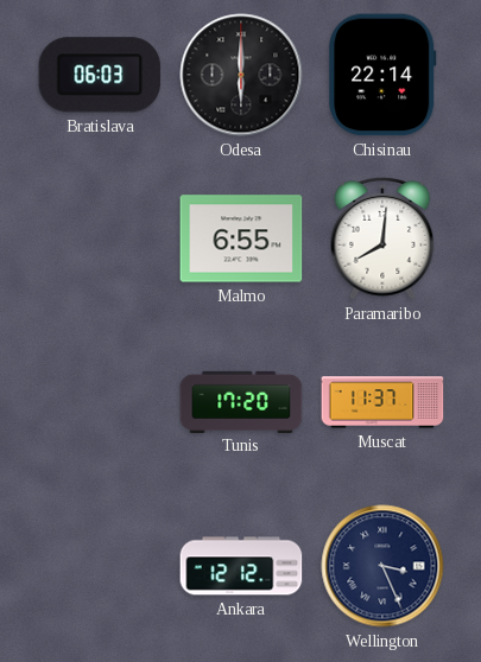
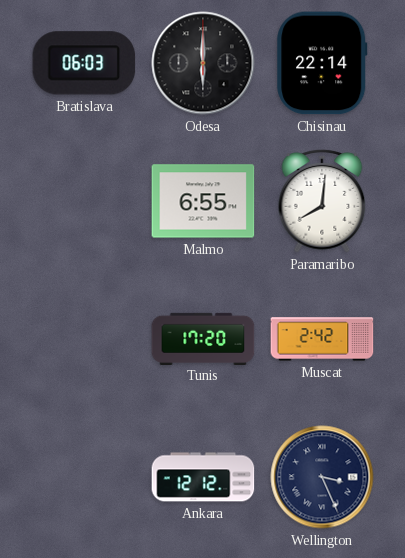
Muscat: 11:37 -> 2:42 (322, 339)
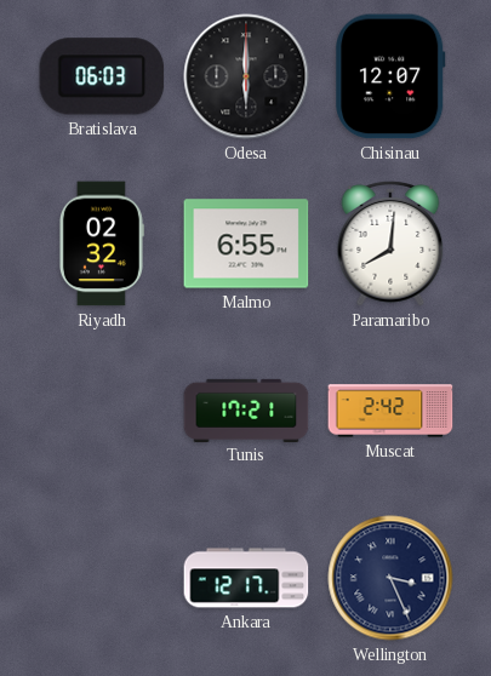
Chisinau: 22:14 -> 12:07 (390, 76)
Riyadh: none -> 02:32 (101, 244)
Tunis: 17:20 -> 17:21 (246, 409)
Ankara: 12:12 -> 12:17 (246, 578)
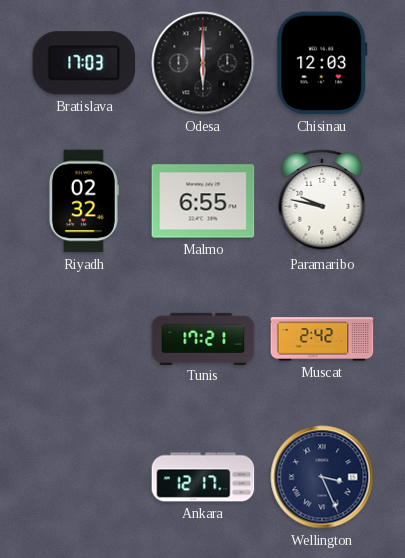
Bratislava: 06:03 -> 17:03 (84, 63)
Chisinau: 12:07 -> 12:03 (322, 63)
Paramaribo: 8:01 -> 9:47 (322, 202)
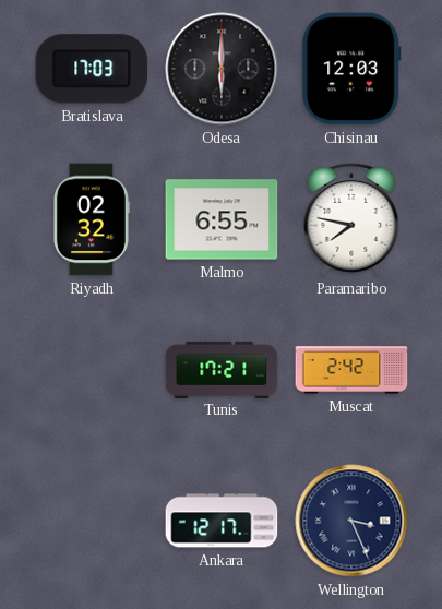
Paramaribo: 9:47 -> 7:47 (351, 220)
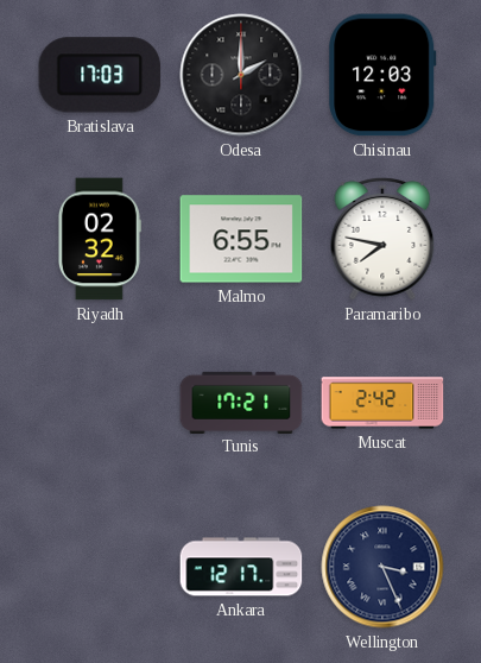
Odesa: 6:00 -> 2:00 (241, 75)
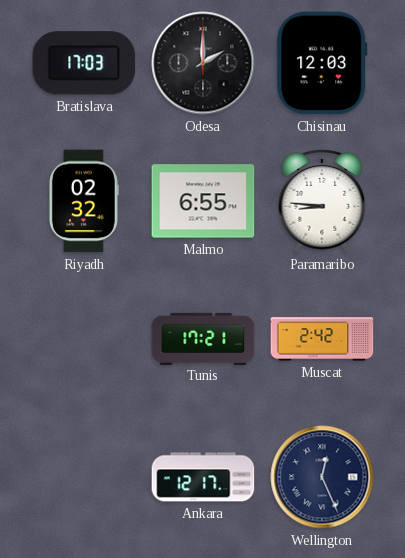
Paramaribo: 7:47 -> 8:46 (322, 202)
Wellington: 3:26 -> 12:26 (322, 477)
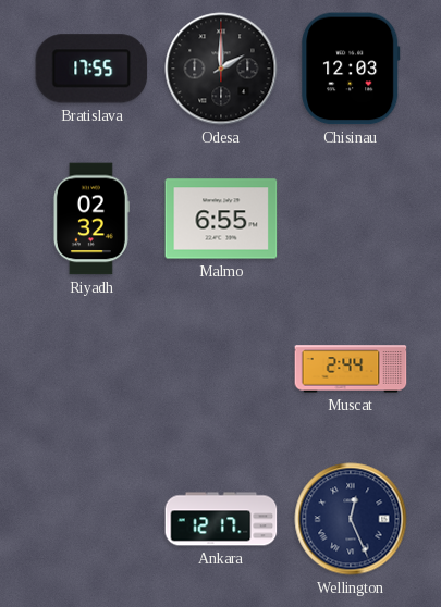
Bratislava: 17:03 -> 17:55 (91, 69)
Paramaribo: 8:46 -> none (322, 202)
Tunis: 17:21 -> none (203, 338)
Muscat: 2:42 -> 2:44 (351, 369)
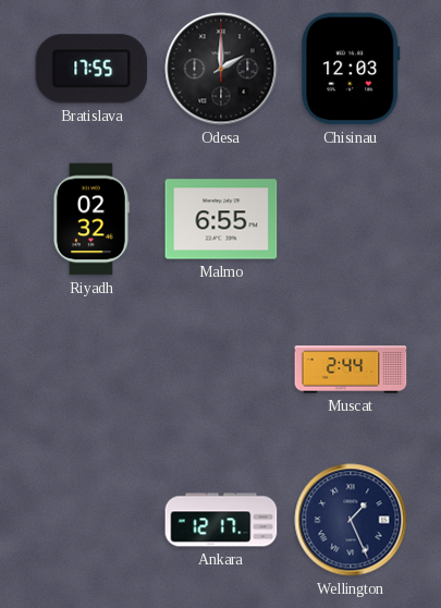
Wellington: 12:26 -> 1:26 (351, 520)
